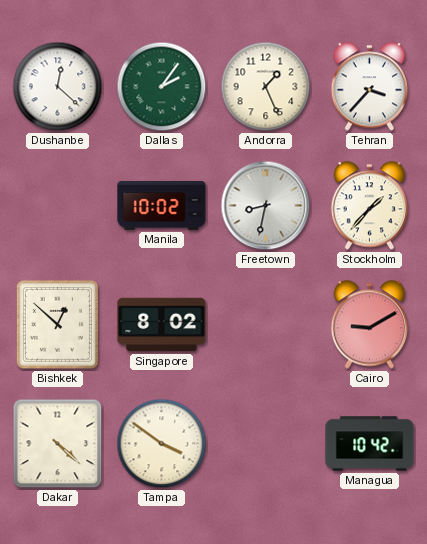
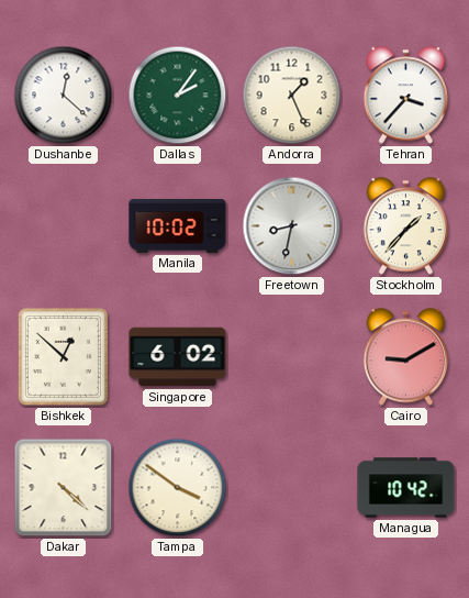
Singapore: 8:02 -> 6:02 (178, 357)
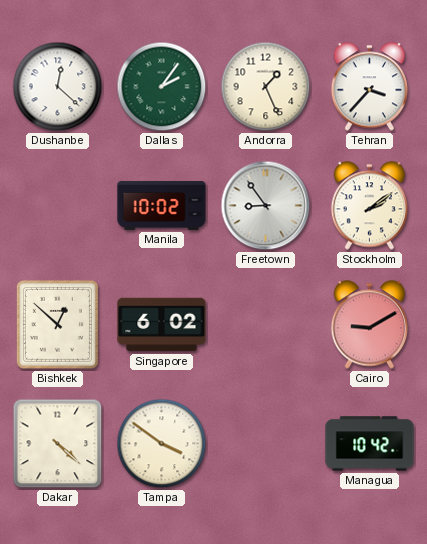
Freetown: 8:32 -> 8:54 (266, 206)
Stockholm: 1:37 -> 2:09 (370, 206)
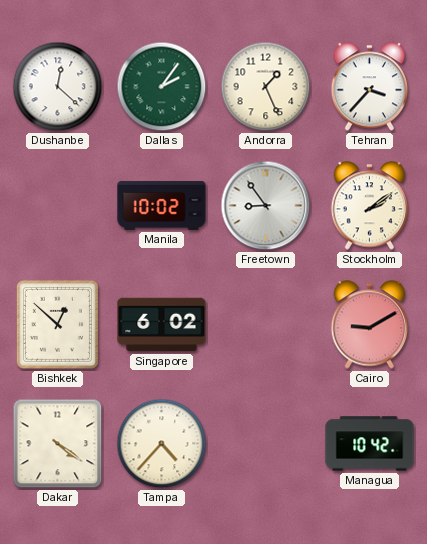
Dakar: 4:22 -> 4:21 (58, 444)
Tampa: 3:51 -> 4:37 (162, 444)
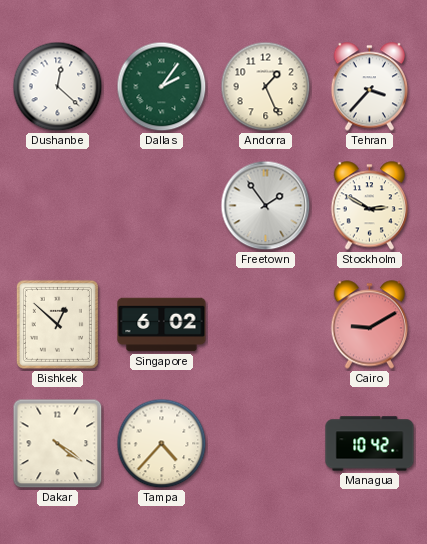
Manila: 10:02 -> none (162, 205)
Freetown: 8:54 -> 1:54 (266, 206)
Stockholm: 2:09 -> 2:50 (370, 206)
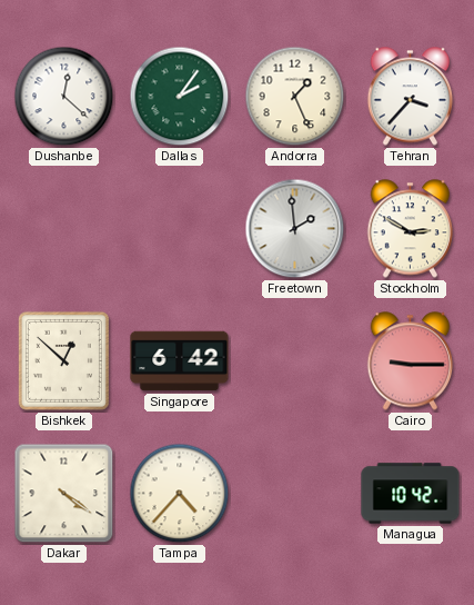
Freetown: 1:54 -> 1:59 (295, 229)
Singapore: 6:02 -> 6:42 (180, 361)
Cairo: 9:10 -> 9:15 (411, 361)
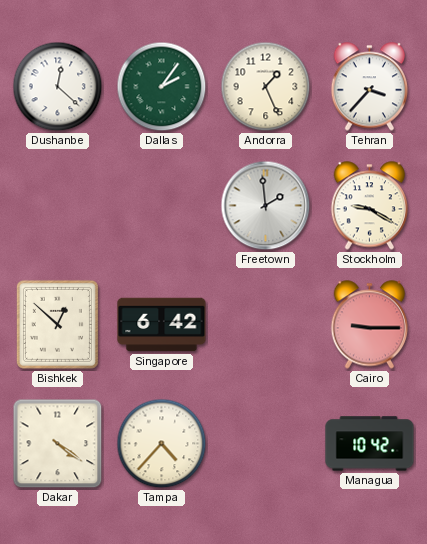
Stockholm: 2:50 -> 9:20 (370, 206)
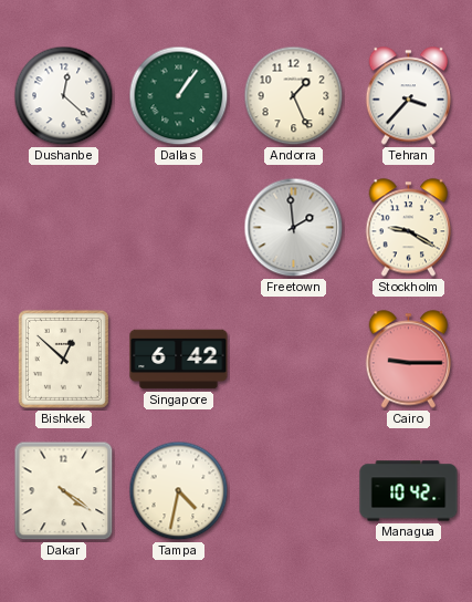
Dallas: 2:06 -> 1:06 (179, 96)
Tampa: 4:37 -> 4:32 (179, 491)
